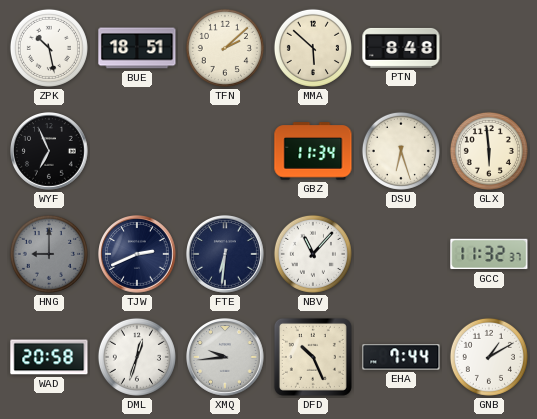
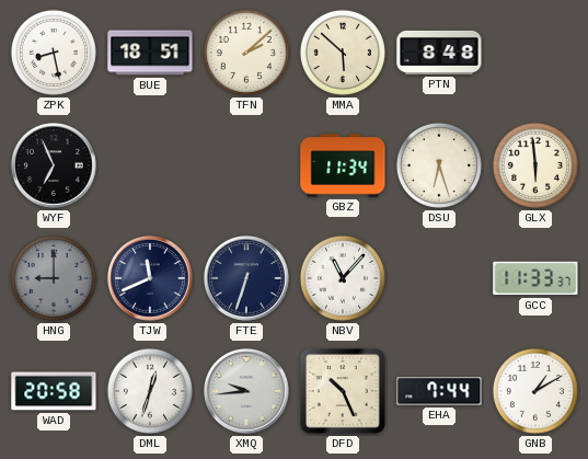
ZPK: 10:28 -> 8:28 (54, 53)
TJW: 2:41 -> 11:41 (150, 278)
FTE: 6:31 -> 6:33 (246, 278)
GCC: 11:32 -> 11:33 (535, 278)
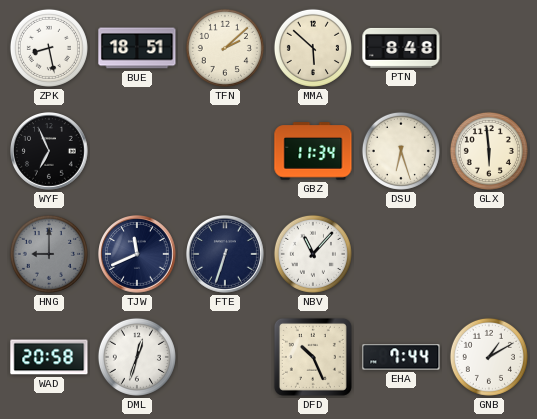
GCC: 11:33 -> none (535, 278)
XMQ: 9:44 -> none (246, 391)
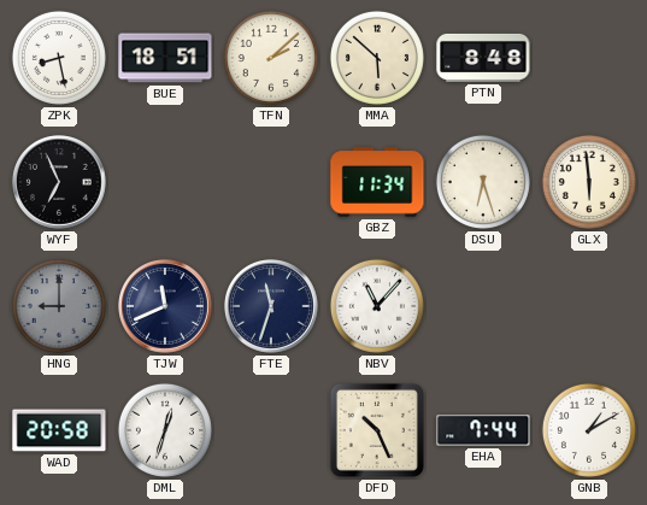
FTE: 6:33 -> 11:33 (271, 306)
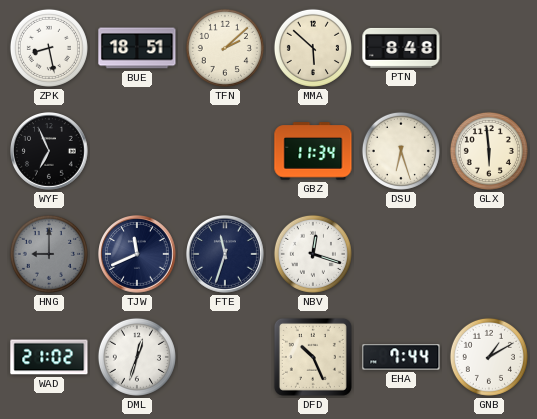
NBV: 11:07 -> 12:18 (313, 254)
WAD: 20:58 -> 21:02 (49, 357)
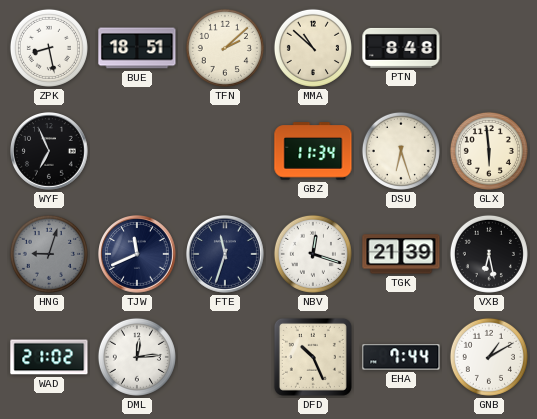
MMA: 5:52 -> 10:52 (313, 48)
HNG: 9:00 -> 9:03 (49, 254)
TGK: none -> 21:39 (401, 254)
VXB: none -> 6:28 (489, 254)
DML: 12:33 -> 12:14 (137, 357)
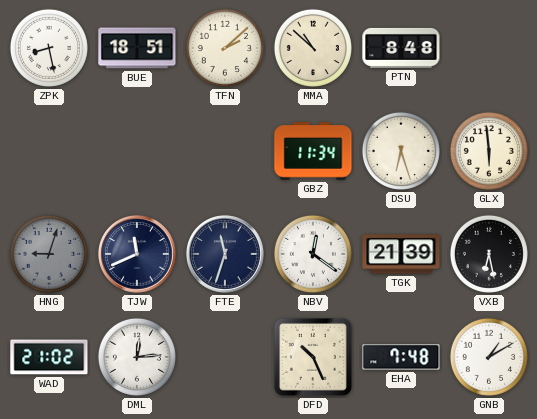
WYF: 6:56 -> none (49, 151)
NBV: 12:18 -> 12:21 (313, 254)
EHA: 7:44 -> 7:48 (401, 357)
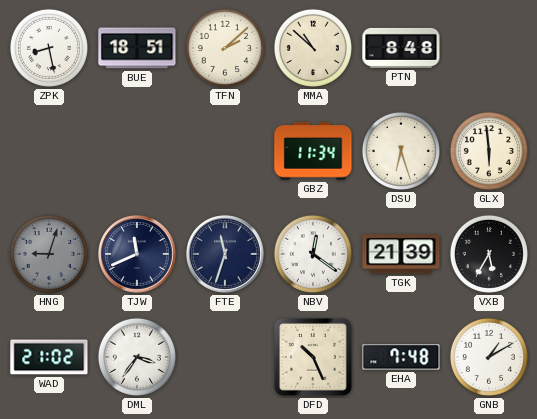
VXB: 6:28 -> 5:35 (489, 254)
DML: 12:14 -> 3:36 (137, 357)
